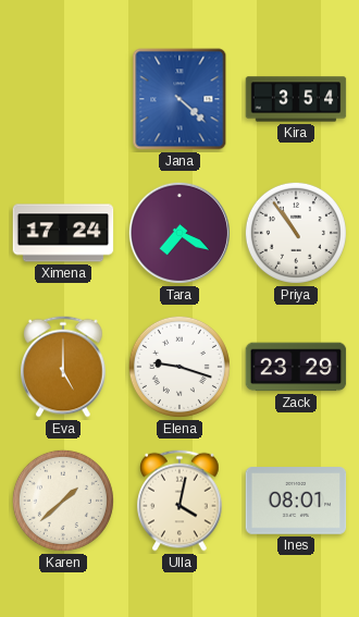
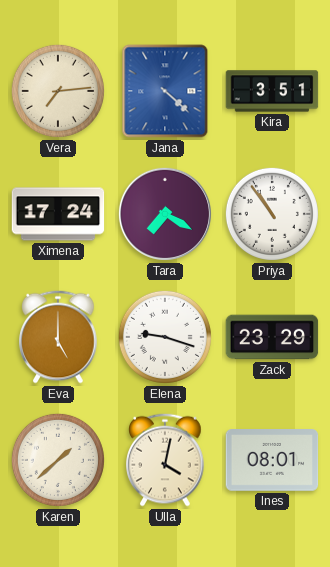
Vera: none -> 7:14 (58, 91)
Kira: 3:54 -> 3:51 (272, 91)
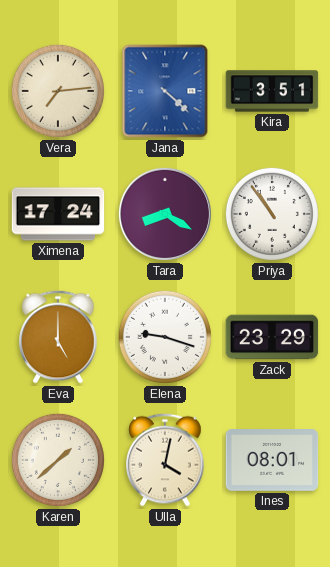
Tara: 7:20 -> 8:20 (165, 214)
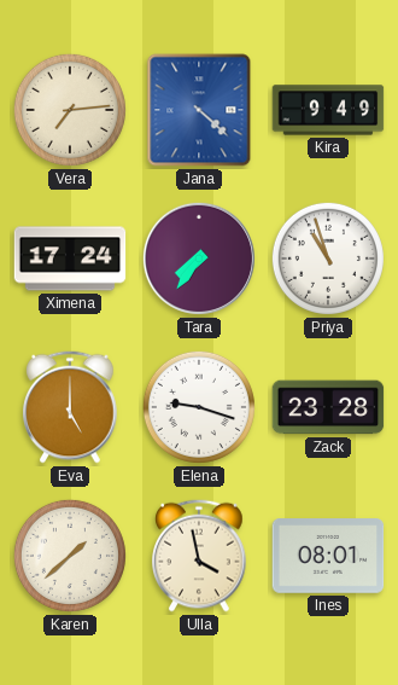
Kira: 3:51 -> 9:49 (328, 110)
Tara: 8:20 -> 7:36 (199, 259)
Priya: 10:54 -> 10:57 (328, 259)
Zack: 23:29 -> 23:28 (328, 407)
Ulla: 4:02 -> 3:58 (199, 556)
